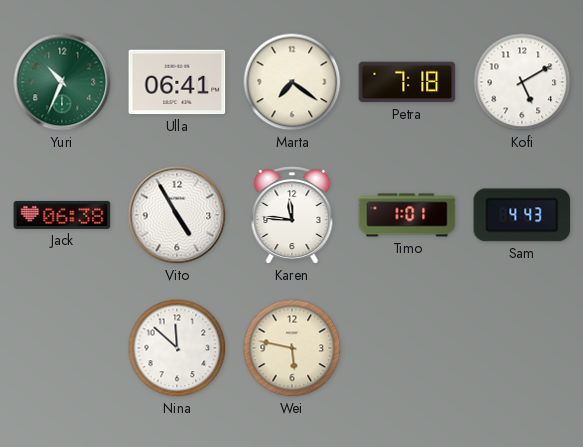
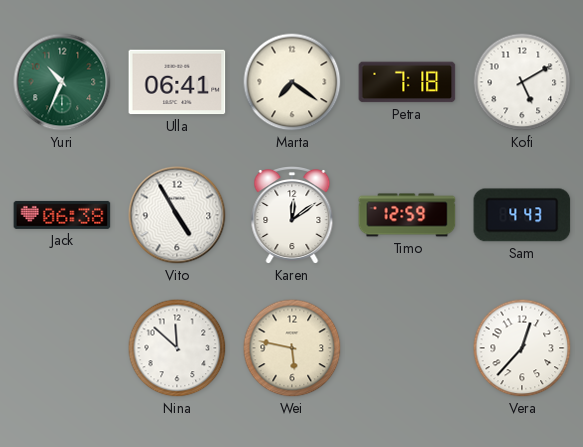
Karen: 11:46 -> 12:09 (292, 216)
Timo: 1:01 -> 12:59 (407, 215)
Vera: none -> 12:37 (522, 348)
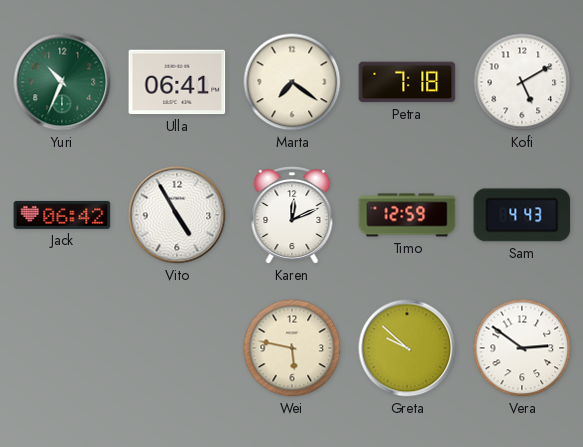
Jack: 06:38 -> 06:42 (62, 215)
Karen: 12:09 -> 12:11 (292, 216)
Nina: 11:52 -> none (177, 348)
Greta: none -> 9:52 (407, 348)
Vera: 12:37 -> 2:51 (522, 348)
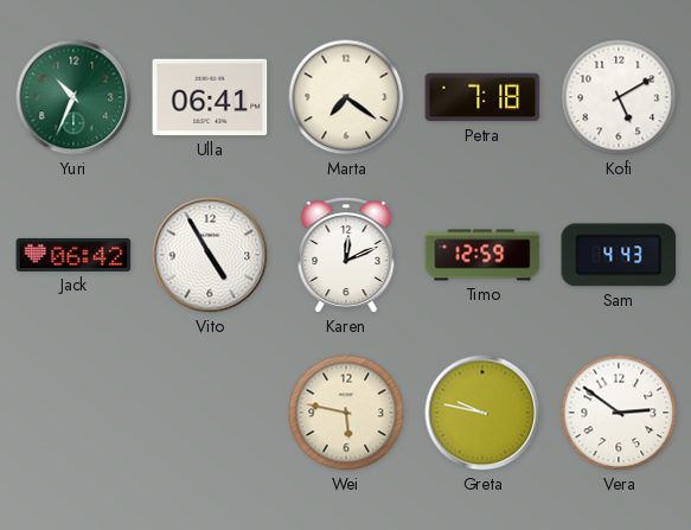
Greta: 9:52 -> 9:47 (482, 413)
